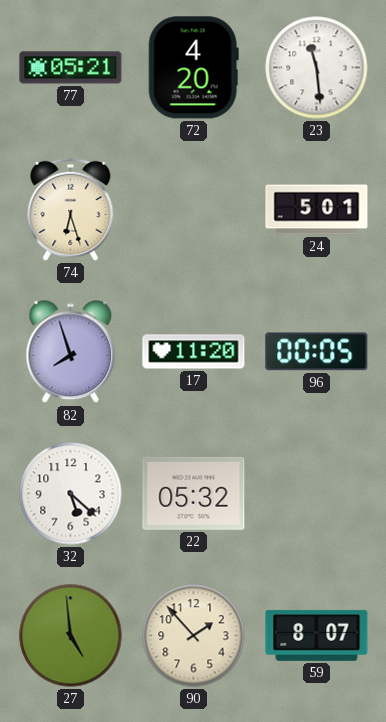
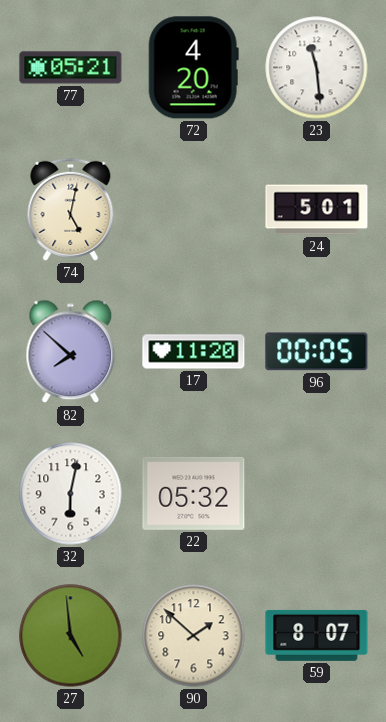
74: 6:27 -> 5:02 (71, 209)
82: 7:57 -> 7:52 (71, 352)
32: 5:22 -> 6:02 (71, 494)
90: 1:53 -> 1:52 (194, 636)
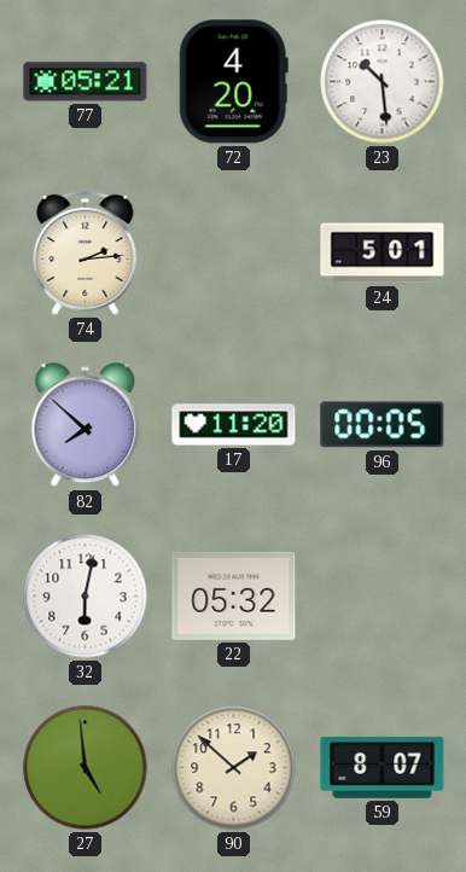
23: 11:29 -> 10:29 (383, 82)
74: 5:02 -> 2:14 (86, 252)
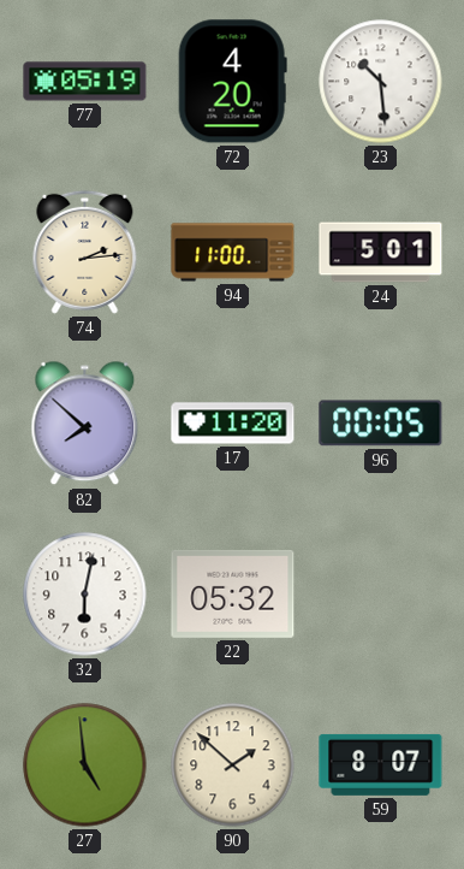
77: 05:21 -> 05:19 (85, 82)
94: none -> 11:00 (233, 253)
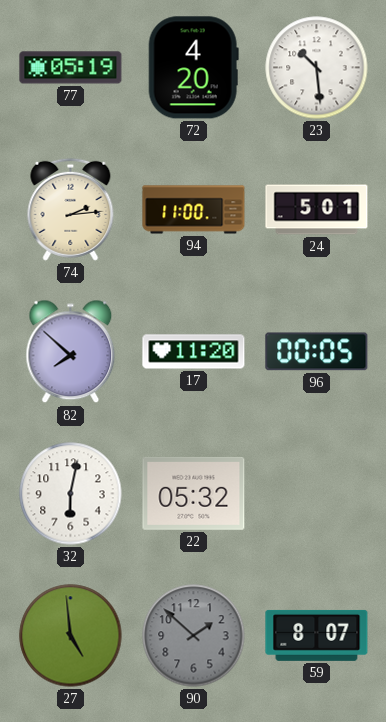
90 dial: cream -> grey (194, 636)
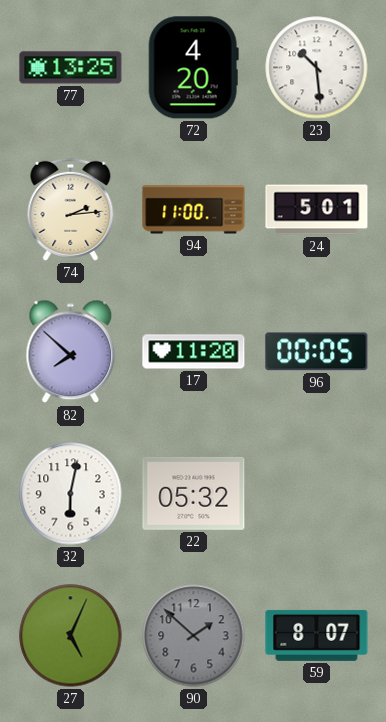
77: 05:19 -> 13:25 (71, 68)
27: 4:59 -> 5:04 (71, 636)
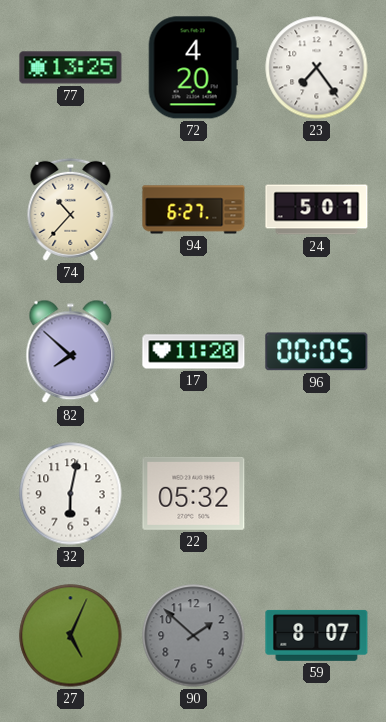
23: 10:29 -> 7:24 (317, 68)
74: 2:14 -> 10:37 (71, 209)
94: 11:00 -> 6:27 (194, 210)
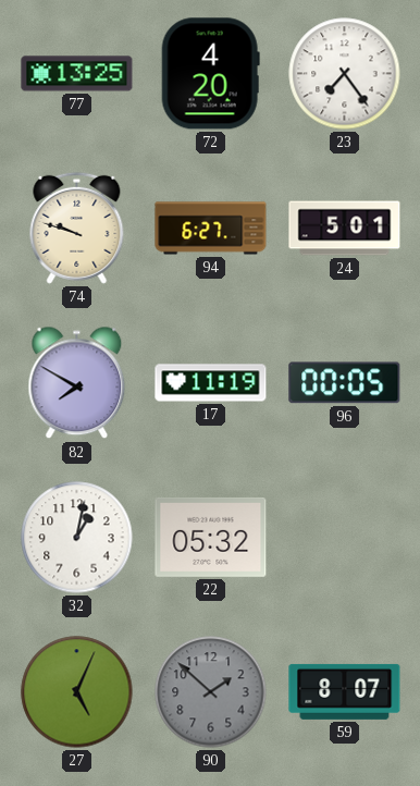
74: 10:37 -> 9:48 (77, 228)
82: 7:52 -> 7:50 (77, 383)
17: 11:20 -> 11:19 (211, 383)
32: 6:02 -> 1:02 (77, 538)
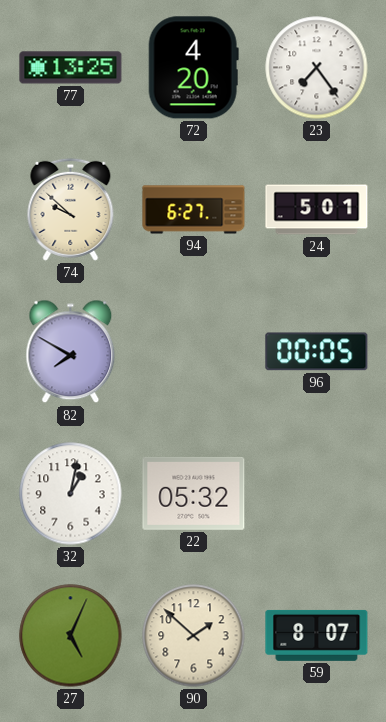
74: 9:48 -> 9:52 (71, 209)
17: 11:19 -> none (211, 383)
90 dial: grey -> cream (194, 636)
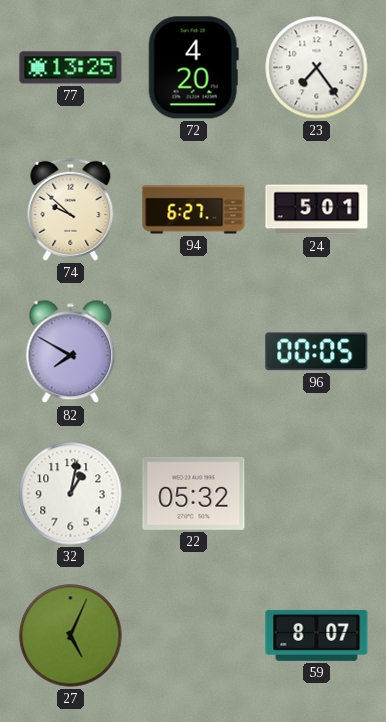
90: 1:52 -> none (194, 636)
